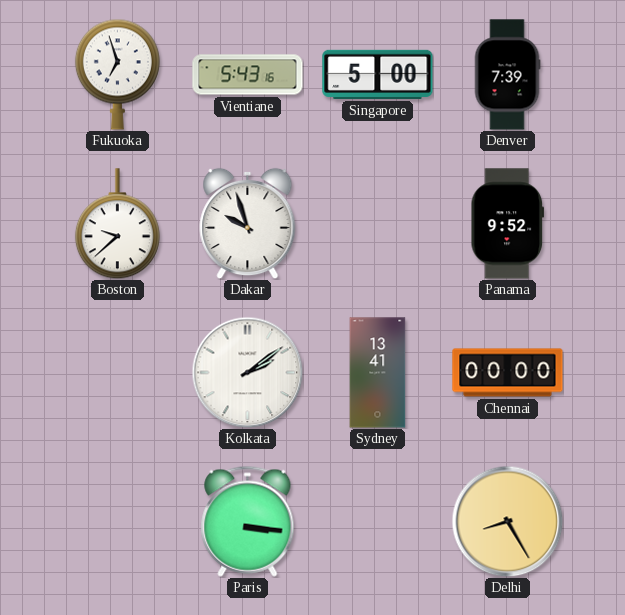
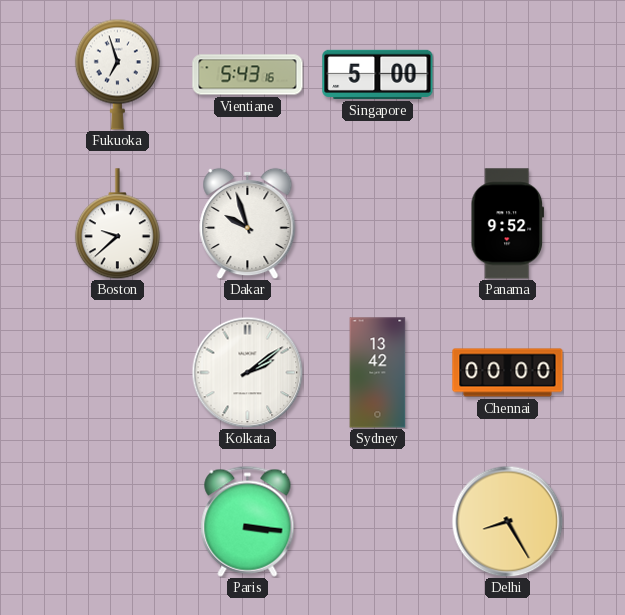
Denver: 7:39 -> none (507, 75)
Sydney: 13:41 -> 13:42 (378, 373)
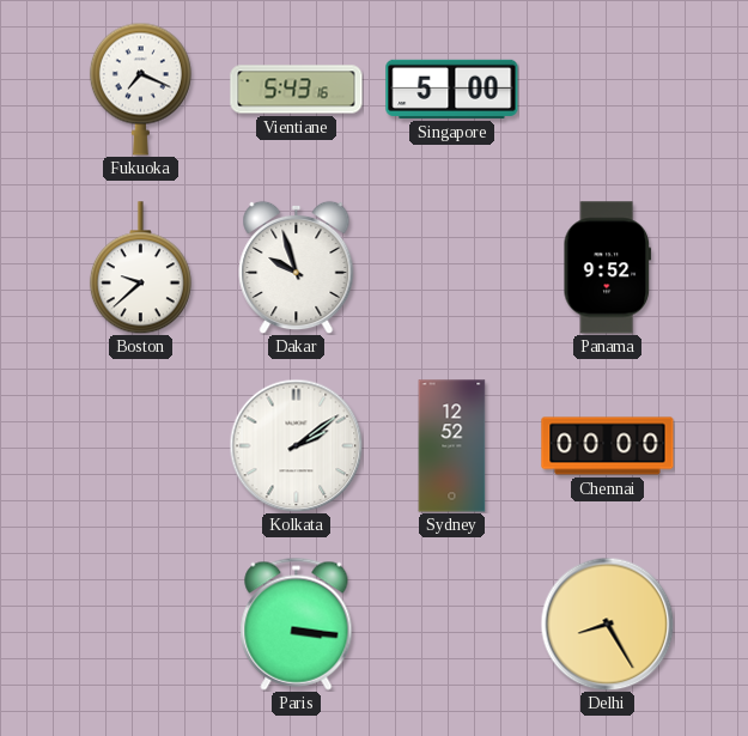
Fukuoka: 6:57 -> 7:19 (140, 89)
Sydney: 13:42 -> 12:52 (452, 446)
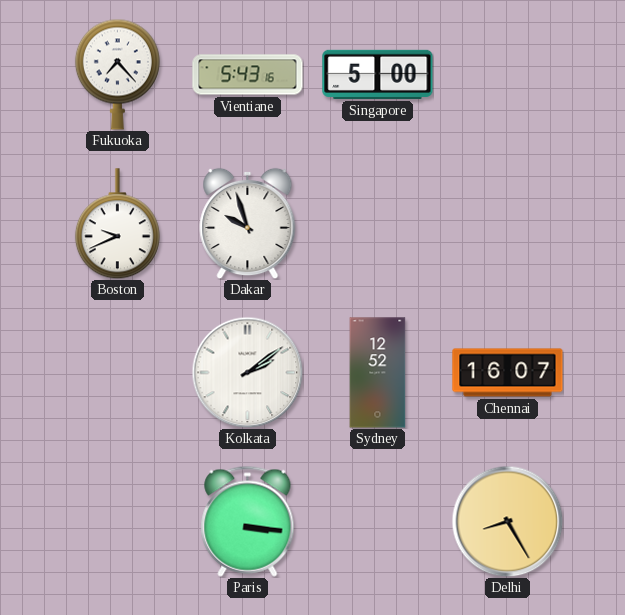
Fukuoka: 7:19 -> 7:23 (117, 74)
Boston: 9:38 -> 9:41 (117, 224)
Panama: 9:52 -> none (607, 268)
Chennai: 00:00 -> 16:07 (508, 373)
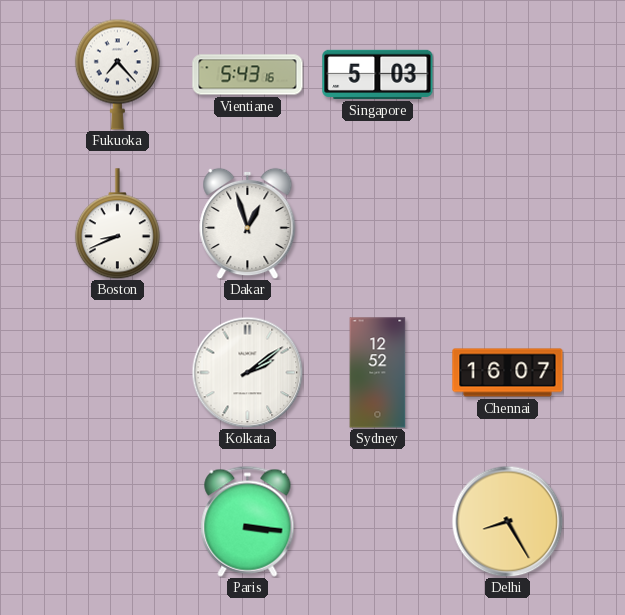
Singapore: 5:00 -> 5:03 (378, 74)
Boston: 9:41 -> 8:41 (117, 224)
Dakar: 9:57 -> 12:57 (248, 223)
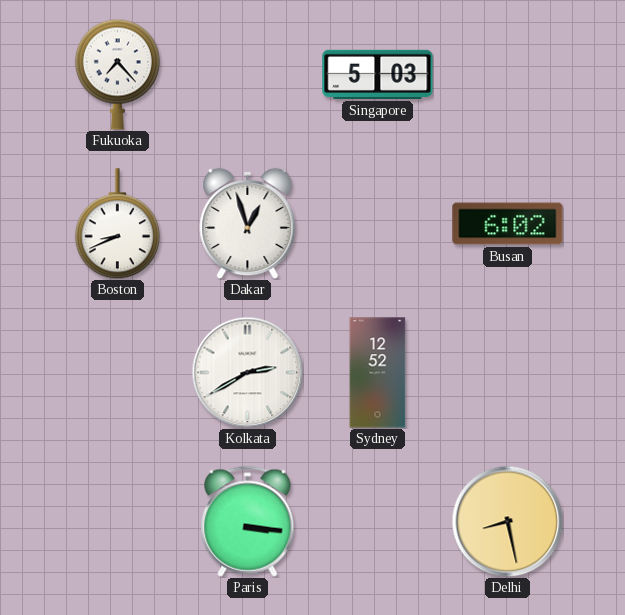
Vientiane: 5:43 -> none (248, 75)
Busan: none -> 6:02 (508, 224)
Kolkata: 2:09 -> 2:40 (247, 372)
Chennai: 16:07 -> none (508, 373)
Delhi: 8:25 -> 8:28 (507, 521)
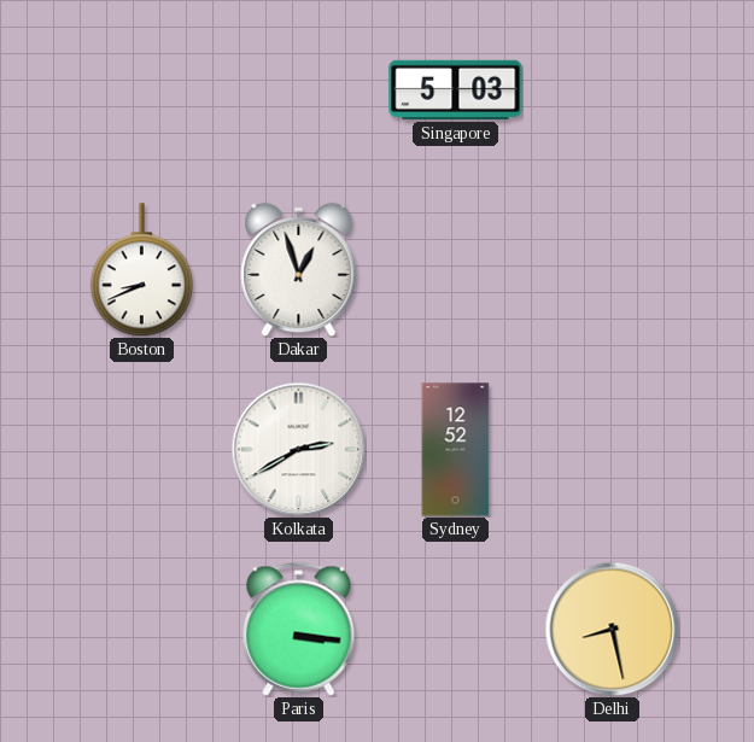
Fukuoka: 7:23 -> none (117, 74)
Busan: 6:02 -> none (508, 224)
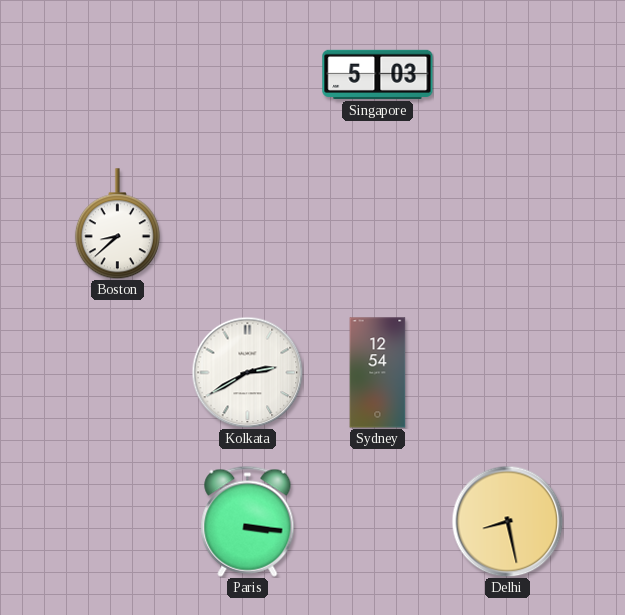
Boston: 8:41 -> 8:38 (117, 224)
Dakar: 12:57 -> none (299, 269)
Sydney: 12:52 -> 12:54 (378, 373)
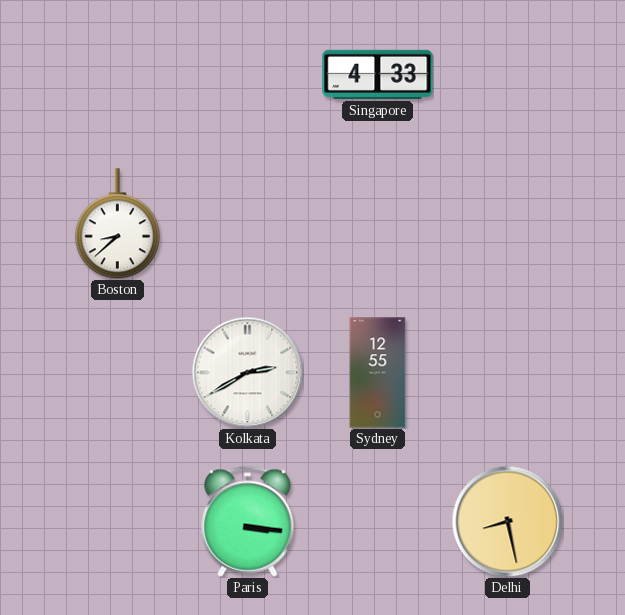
Singapore: 5:03 -> 4:33 (378, 74)
Sydney: 12:54 -> 12:55 (378, 373)
